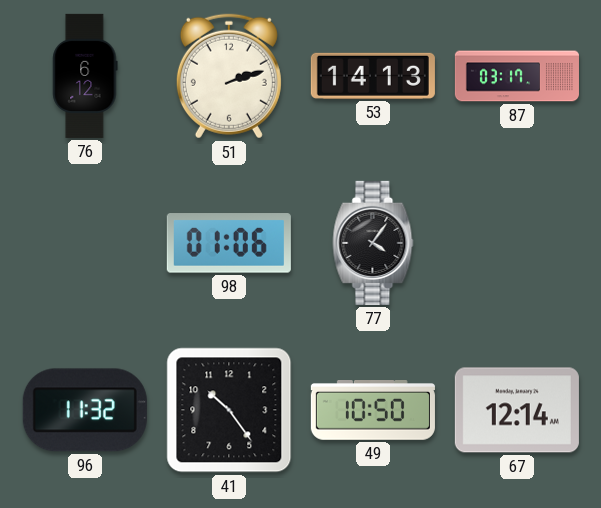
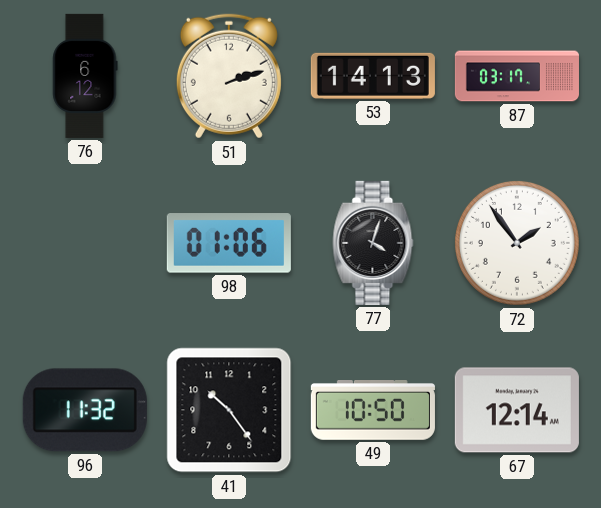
77: 4:06 -> 4:03 (373, 243)
72: none -> 1:54 (517, 243)
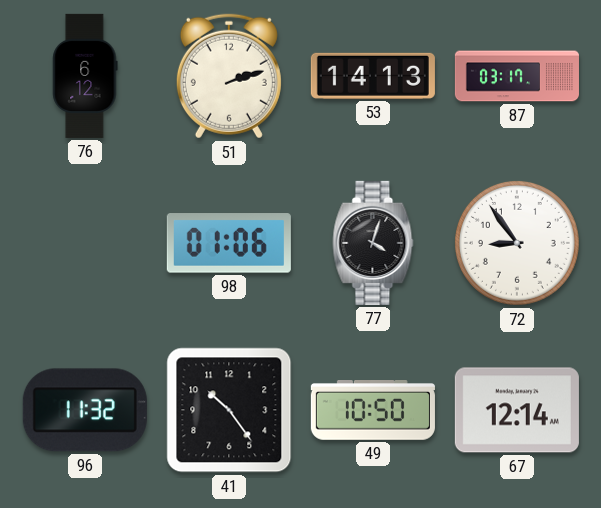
72: 1:54 -> 8:54 (517, 243)
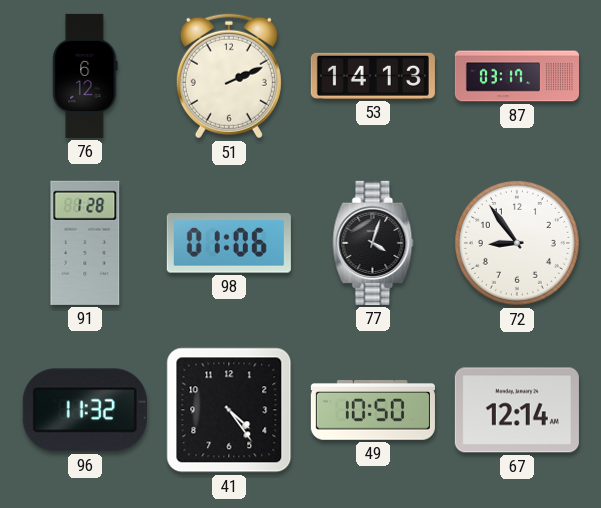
51: 2:12 -> 2:11 (229, 76)
91: none -> 1:28 (85, 243)
41: 10:24 -> 4:24 (229, 410)
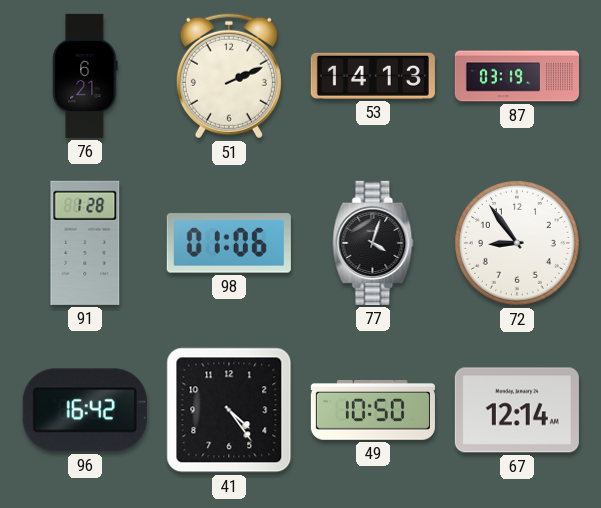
76: 6:12 -> 6:21 (85, 76)
87: 03:17 -> 03:19 (517, 76)
96: 11:32 -> 16:42 (85, 410)
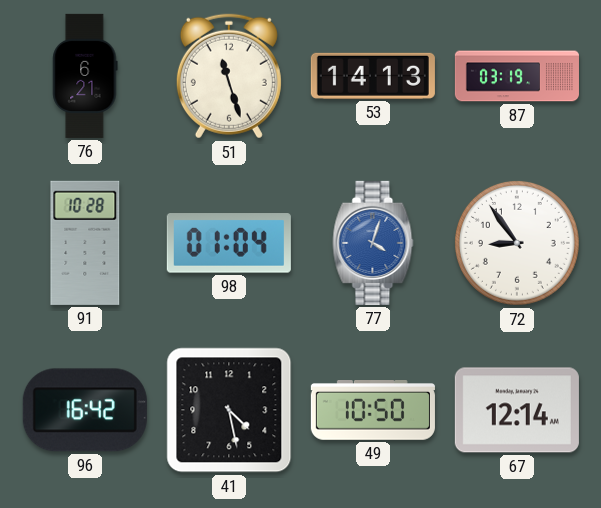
51: 2:11 -> 11:27 (229, 76)
91: 1:28 -> 10:28 (85, 243)
98: 01:06 -> 01:04 (229, 243)
77 dial: black -> blue (373, 243)
41: 4:24 -> 4:28 (229, 410)
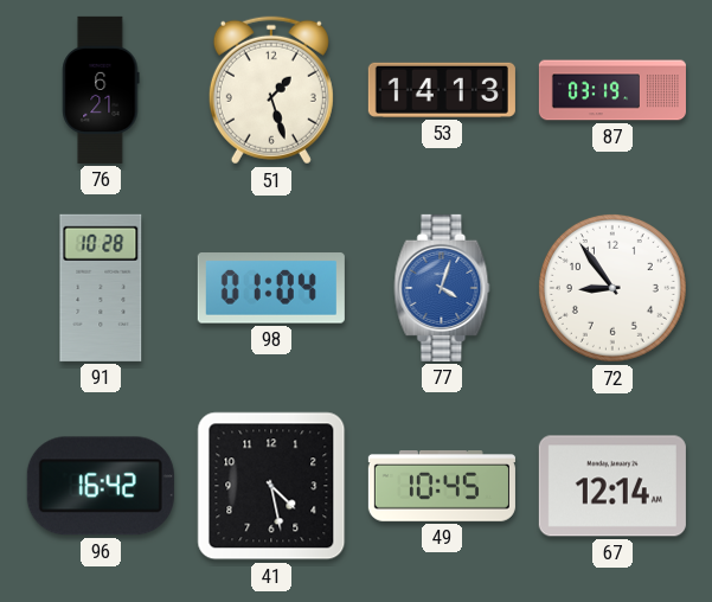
51: 11:27 -> 1:27 (271, 90)
49: 10:50 -> 10:45 (442, 487)
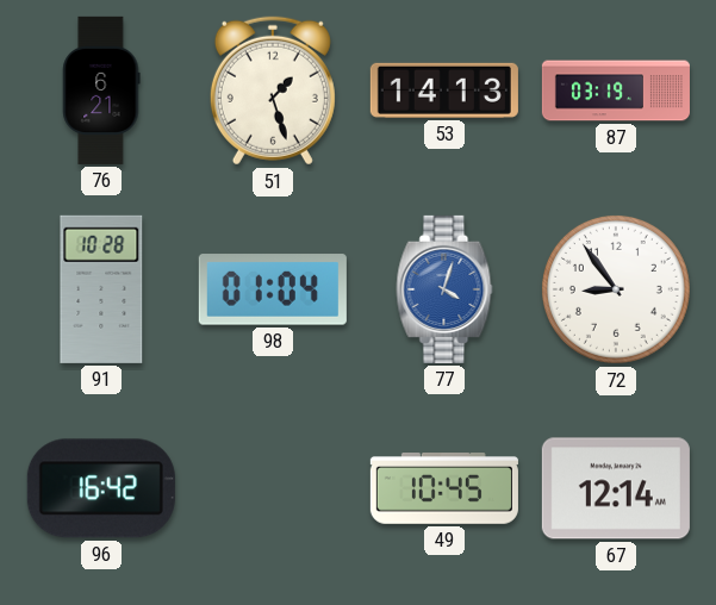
41: 4:28 -> none (271, 486)
